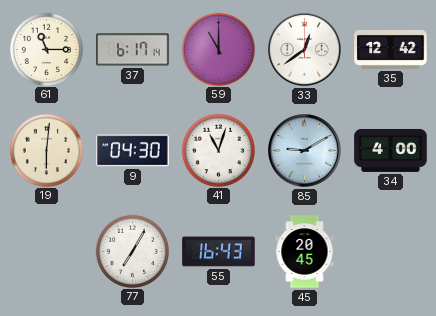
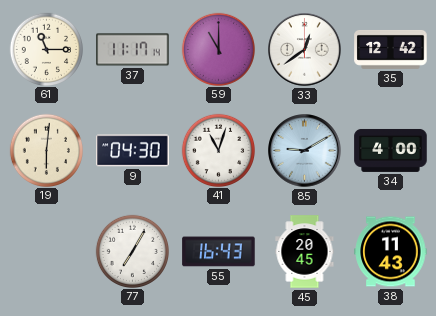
37: 6:17 -> 11:17 (133, 50)
38: none -> 11:43 (391, 252)
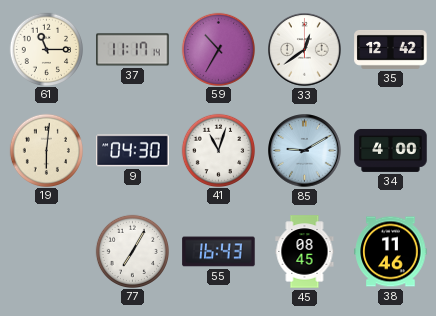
59: 11:00 -> 10:35 (218, 49)
45: 20:45 -> 08:45 (305, 252)
38: 11:43 -> 11:46 (391, 252)
